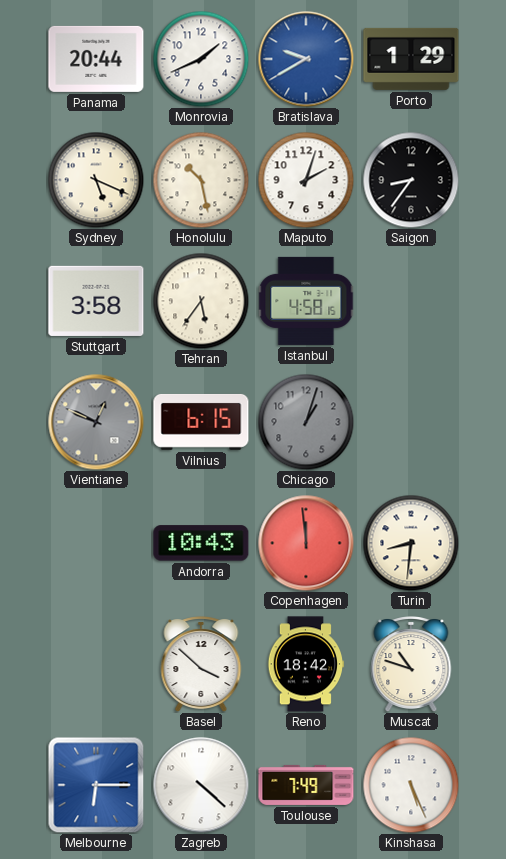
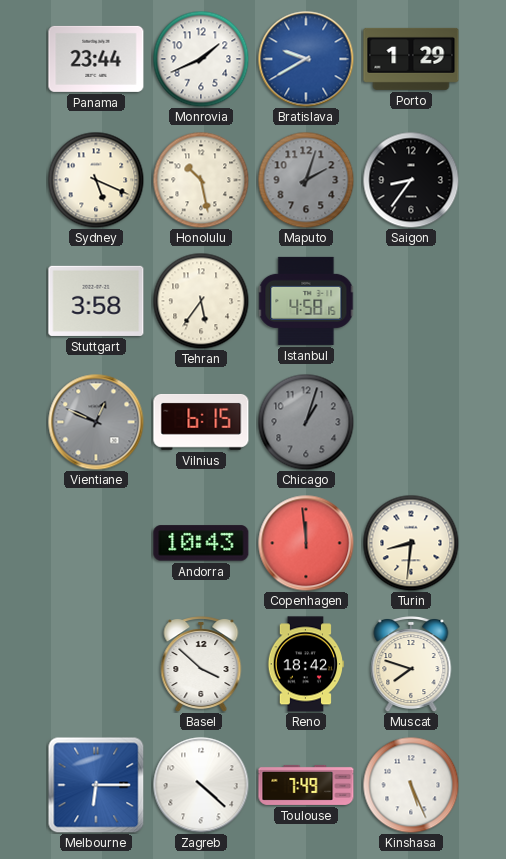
Panama: 20:44 -> 23:44 (96, 59)
Maputo dial: white -> grey (306, 180)
Muscat: 10:48 -> 7:48 (411, 665)
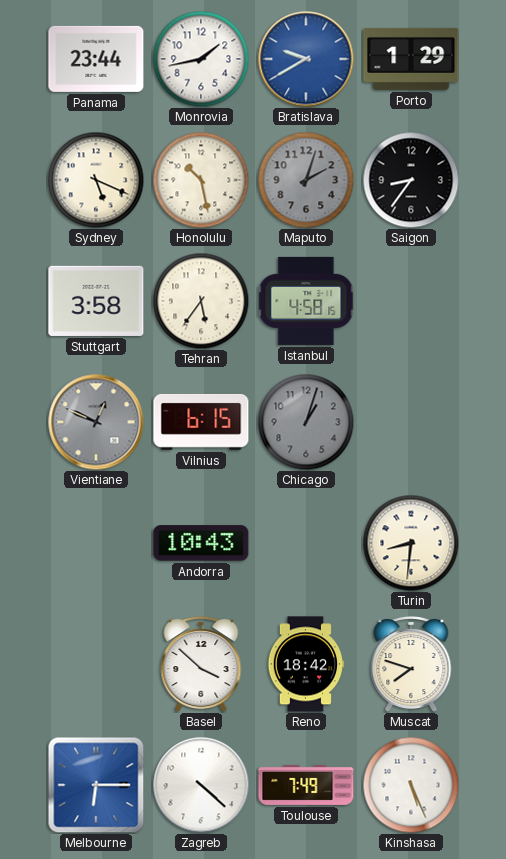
Monrovia: 1:41 -> 1:43 (201, 59)
Copenhagen: 11:59 -> none (306, 543)
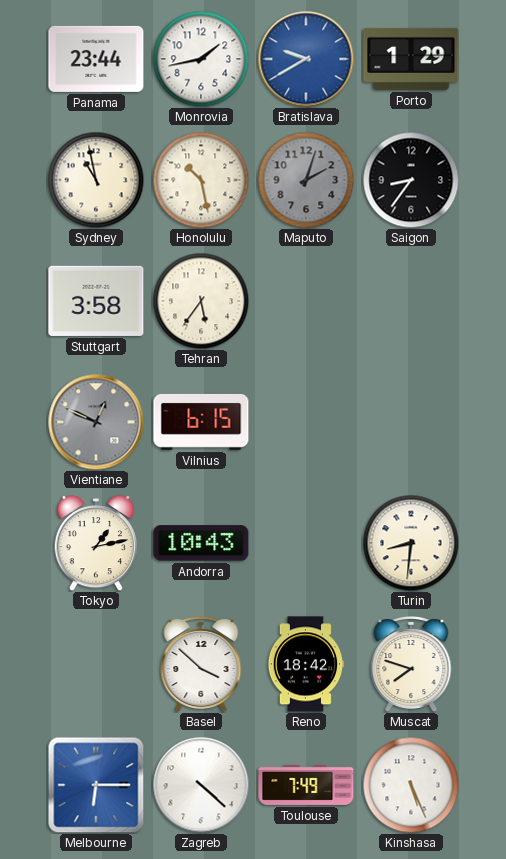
Sydney: 5:19 -> 10:58 (96, 180)
Istanbul: 4:58 -> none (306, 301)
Chicago: 1:03 -> none (306, 422)
Tokyo: none -> 1:13 (96, 543)
